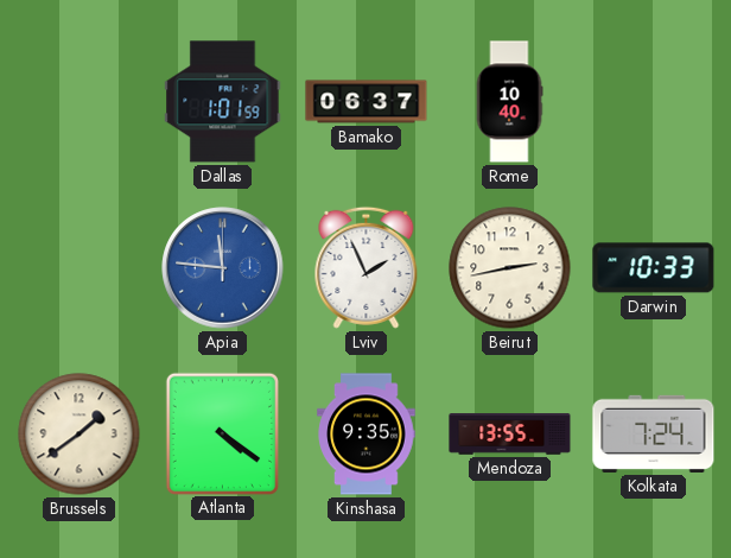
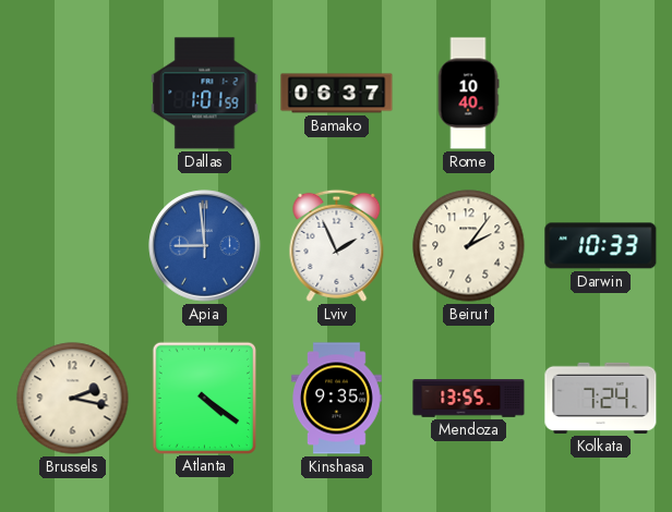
Apia: 11:46 -> 8:59 (205, 246)
Beirut: 2:43 -> 2:06 (469, 246)
Brussels: 1:39 -> 2:17 (73, 399)
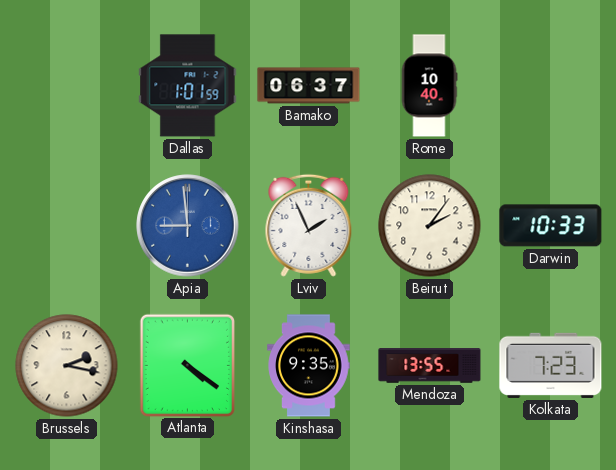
Kolkata: 7:24 -> 7:23 (551, 365)
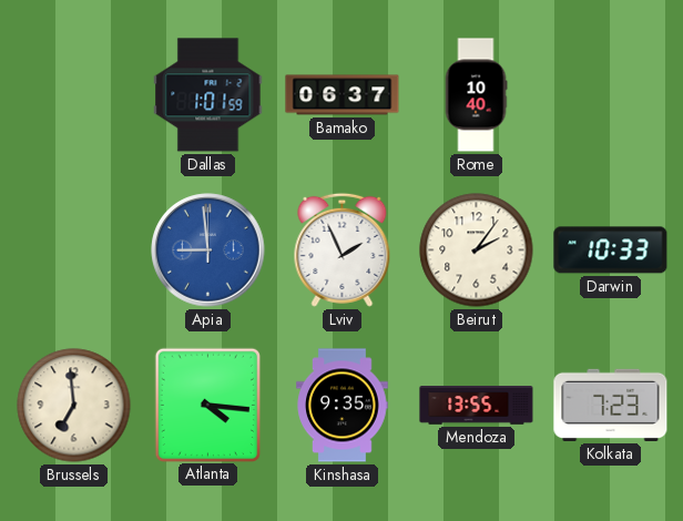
Brussels: 2:17 -> 6:59 (74, 406)
Atlanta: 4:21 -> 4:16 (207, 405)
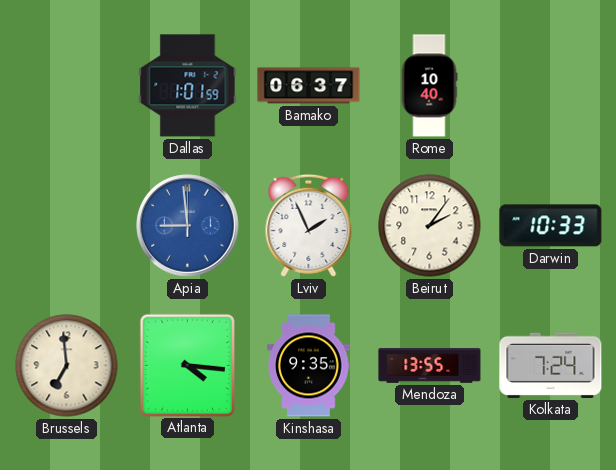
Kolkata: 7:23 -> 7:24 (551, 365)
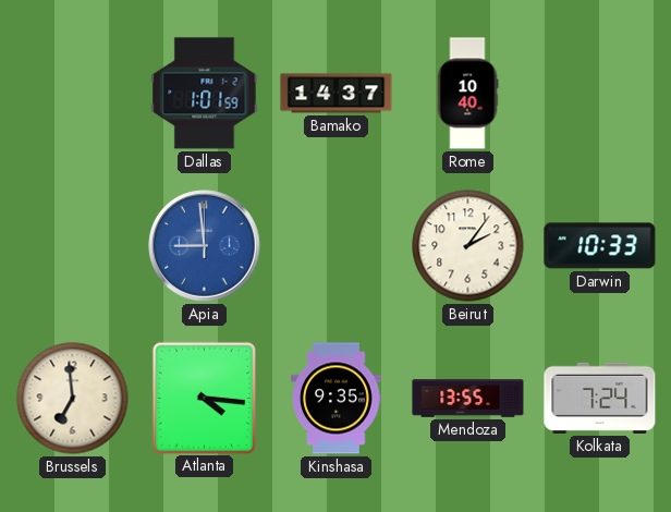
Bamako: 06:37 -> 14:37 (337, 94)
Lviv: 1:56 -> none (309, 225)
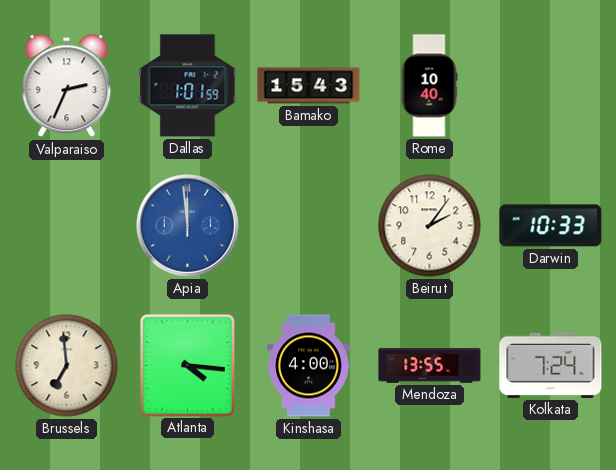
Valparaiso: none -> 2:34 (67, 86)
Bamako: 14:37 -> 15:43 (309, 86)
Apia: 8:59 -> 11:59 (188, 226)
Kinshasa: 9:35 -> 4:00 (309, 366)
